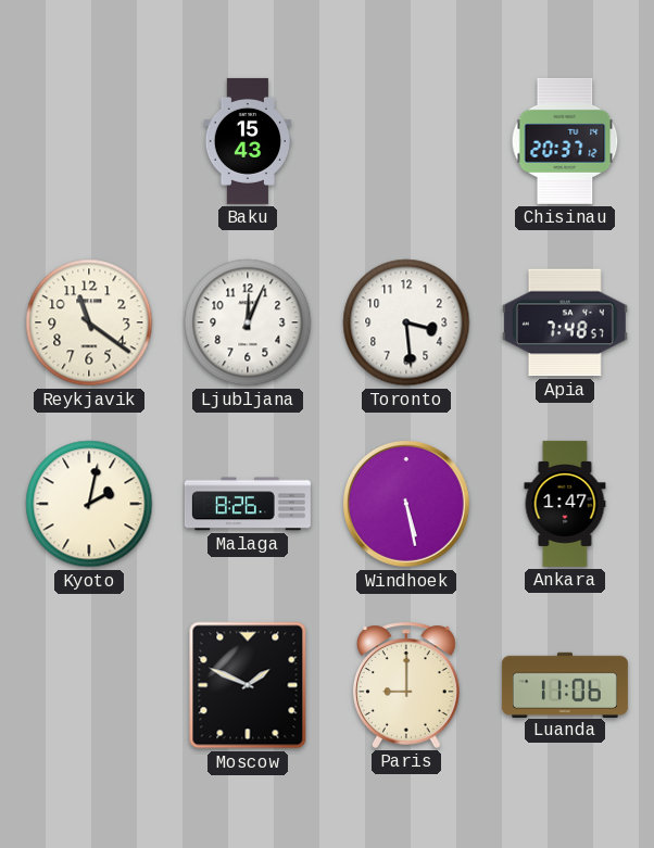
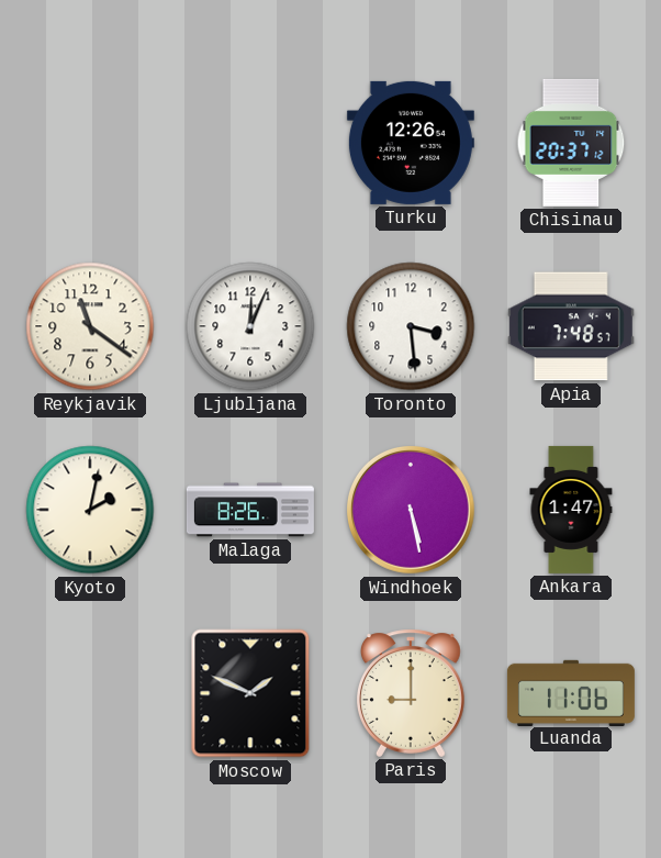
Baku: 15:43 -> none (248, 141)
Turku: none -> 12:26 (411, 143)
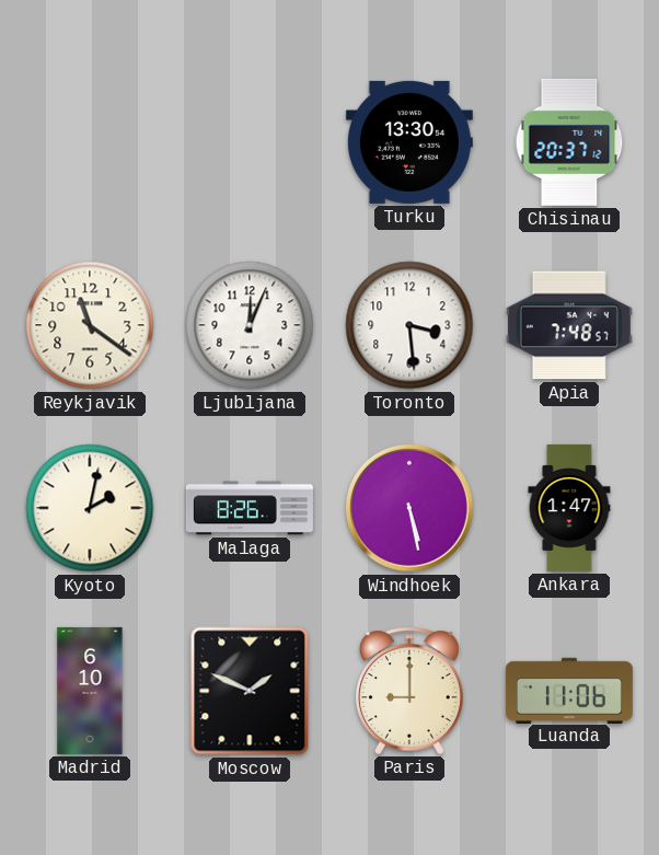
Turku: 12:26 -> 13:30 (409, 142)
Madrid: none -> 6:10 (90, 691)
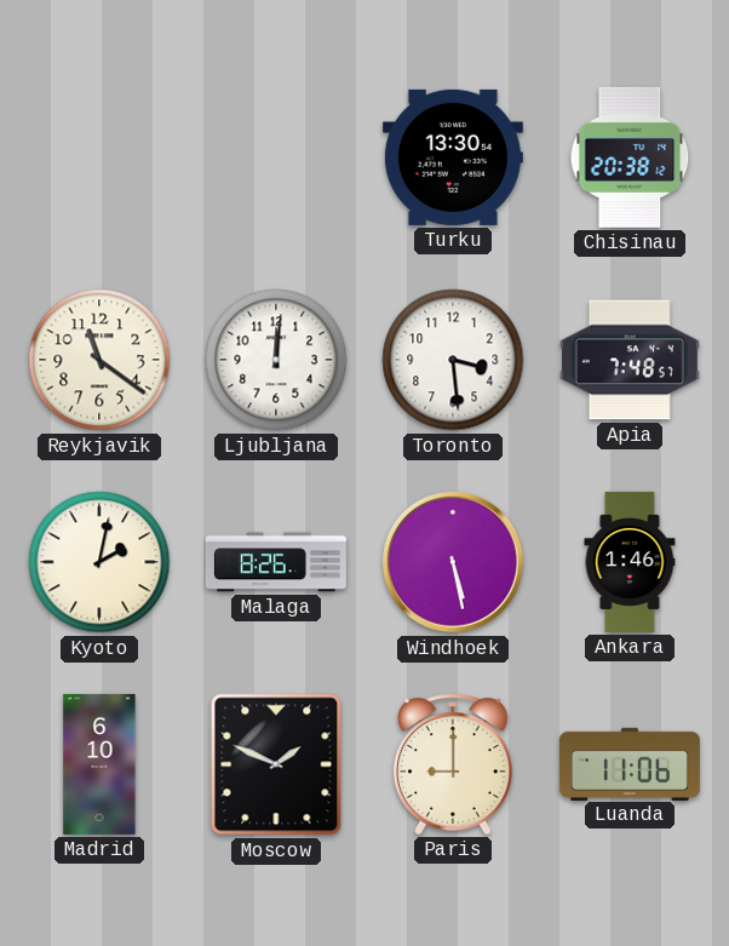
Chisinau: 20:37 -> 20:38 (630, 157)
Ljubljana: 12:04 -> 12:01 (276, 360)
Ankara: 1:47 -> 1:46 (630, 562)
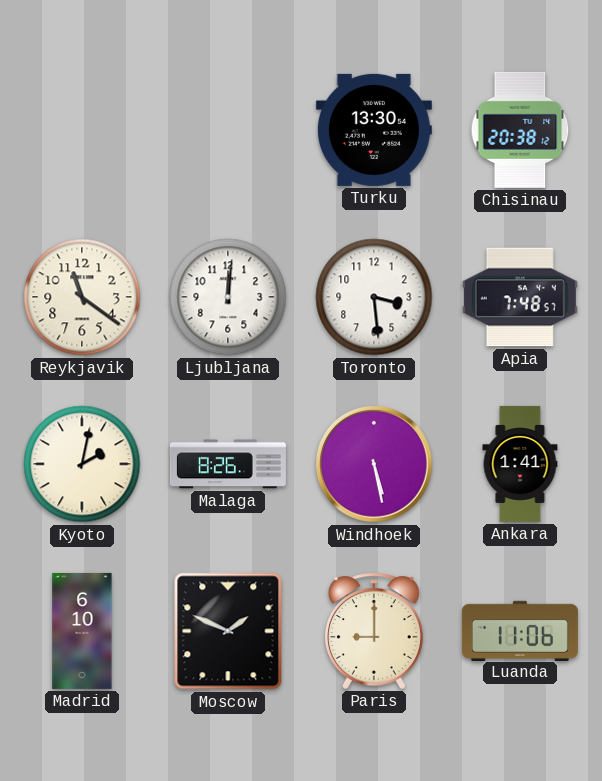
Ankara: 1:46 -> 1:41 (520, 464)
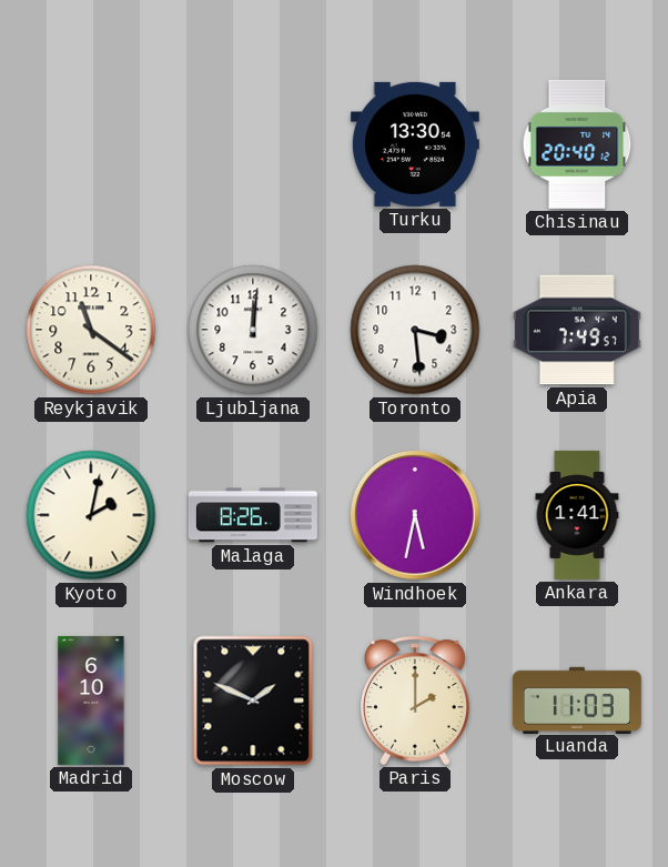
Chisinau: 20:38 -> 20:40 (577, 144)
Apia: 7:48 -> 7:49 (577, 330)
Windhoek: 5:28 -> 5:32 (416, 516)
Paris: 9:00 -> 2:00 (415, 700)
Luanda: 11:06 -> 11:03 (577, 699)
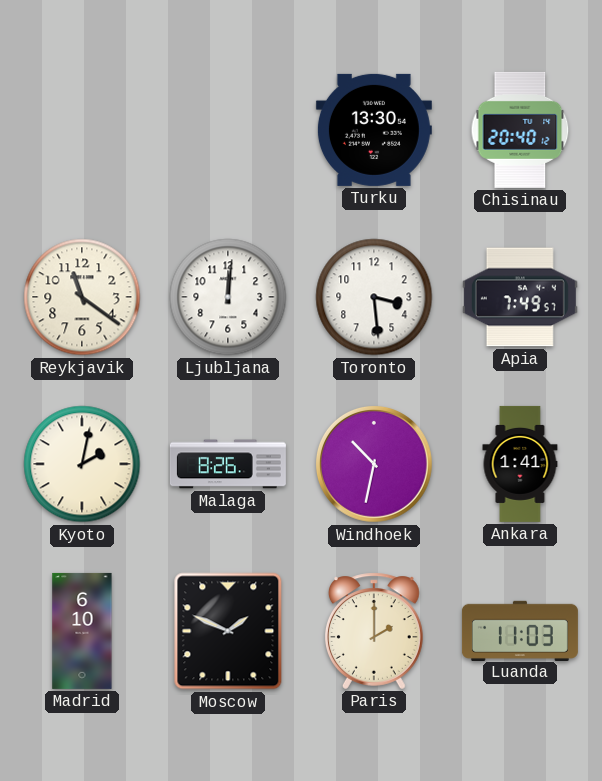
Windhoek: 5:32 -> 10:32 (375, 465)
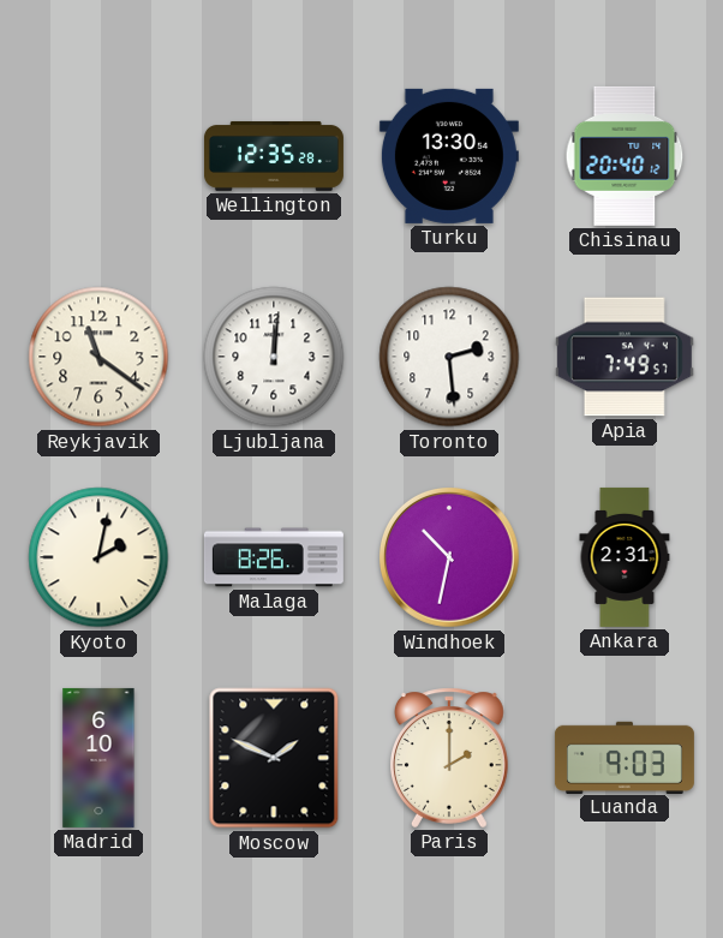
Wellington: none -> 12:35 (274, 156)
Toronto: 3:29 -> 2:29 (449, 357)
Ankara: 1:41 -> 2:31 (625, 557)
Luanda: 11:03 -> 9:03 (625, 757)
